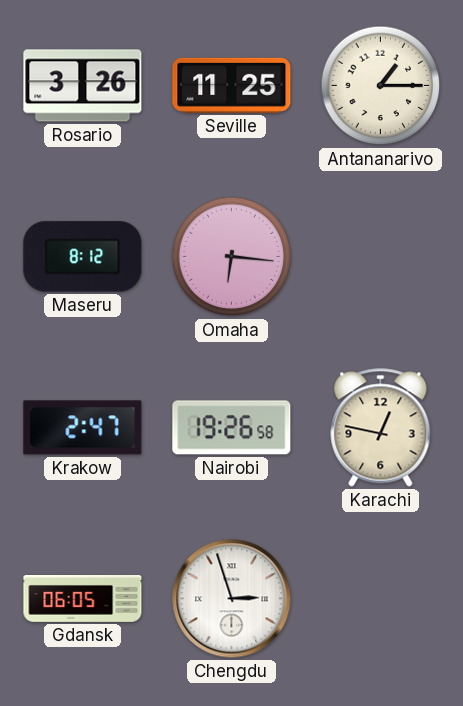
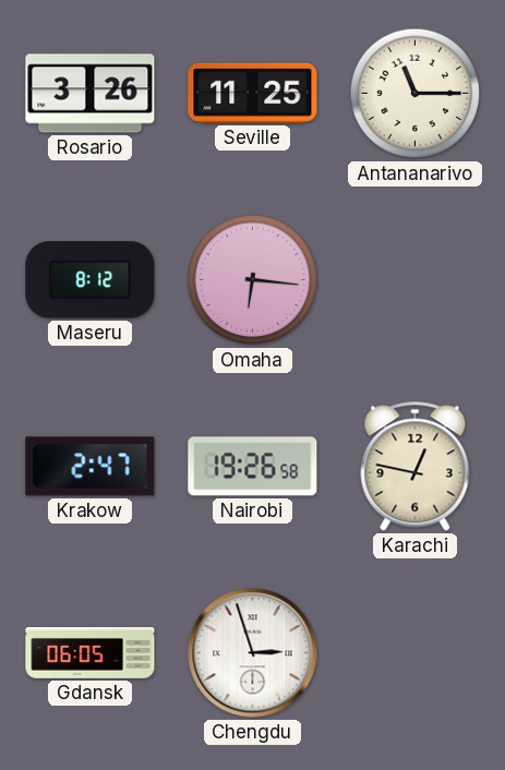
Antananarivo: 1:15 -> 11:15 (416, 94)
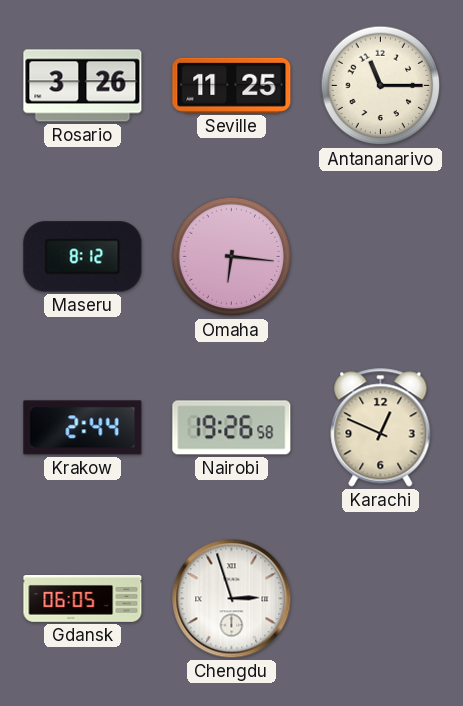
Krakow: 2:47 -> 2:44 (83, 428)
Karachi: 12:47 -> 12:49 (381, 428)
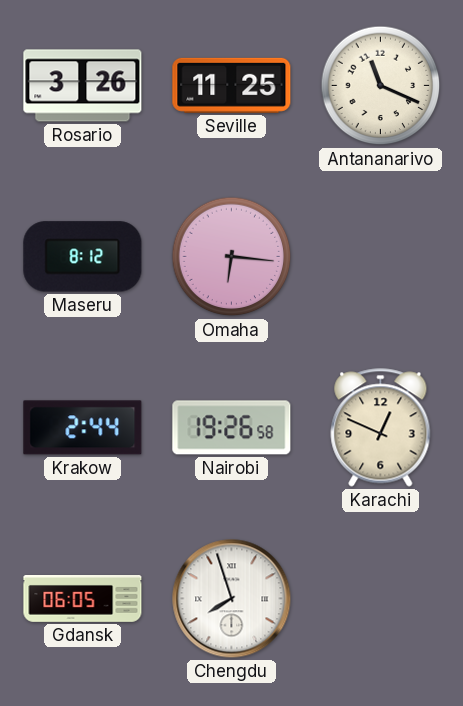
Antananarivo: 11:15 -> 11:19 (381, 86)
Chengdu: 2:57 -> 7:57 (232, 599)
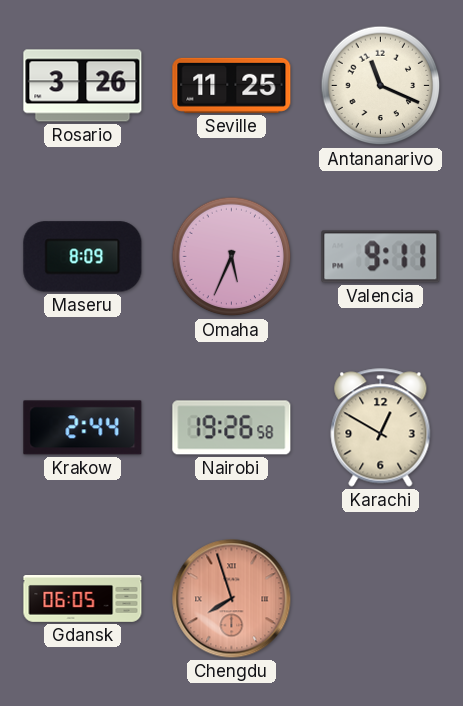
Maseru: 8:12 -> 8:09 (83, 257)
Omaha: 6:16 -> 5:34 (232, 257)
Valencia: none -> 9:11 (381, 257)
Karachi: 12:49 -> 12:50 (381, 428)
Chengdu dial: white -> salmon (232, 599)
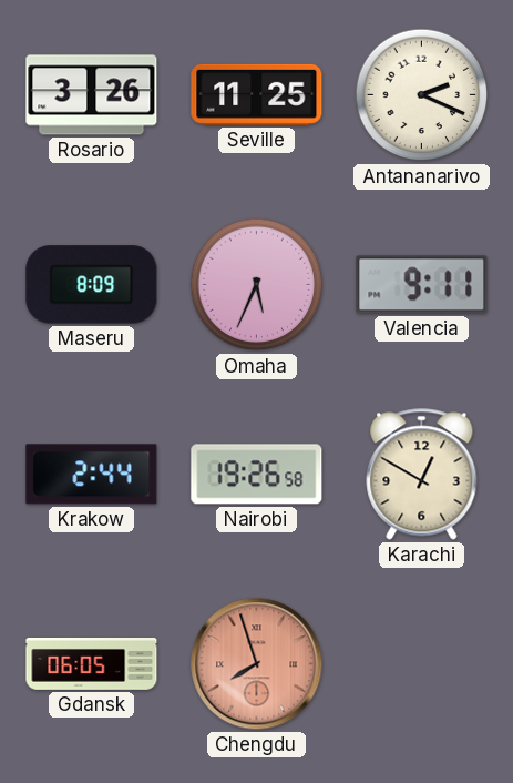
Antananarivo: 11:19 -> 2:19 (422, 95)
